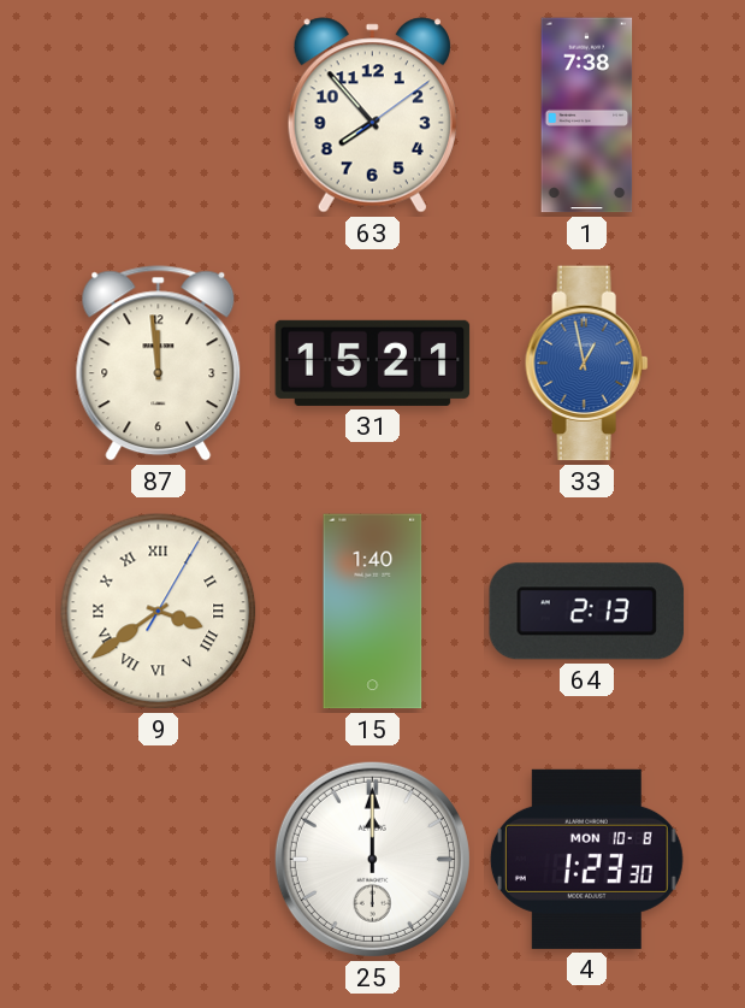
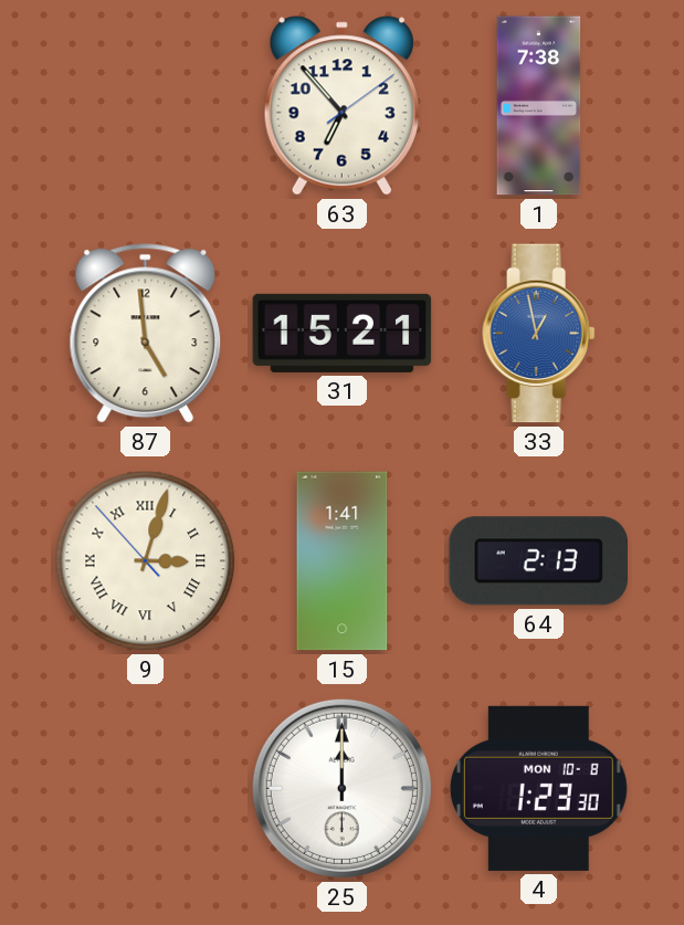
63: 7:53 -> 6:53 (341, 106)
87: 11:59 -> 4:59 (146, 334)
9: 3:39 -> 3:02 (146, 561)
15: 1:40 -> 1:41 (343, 561)
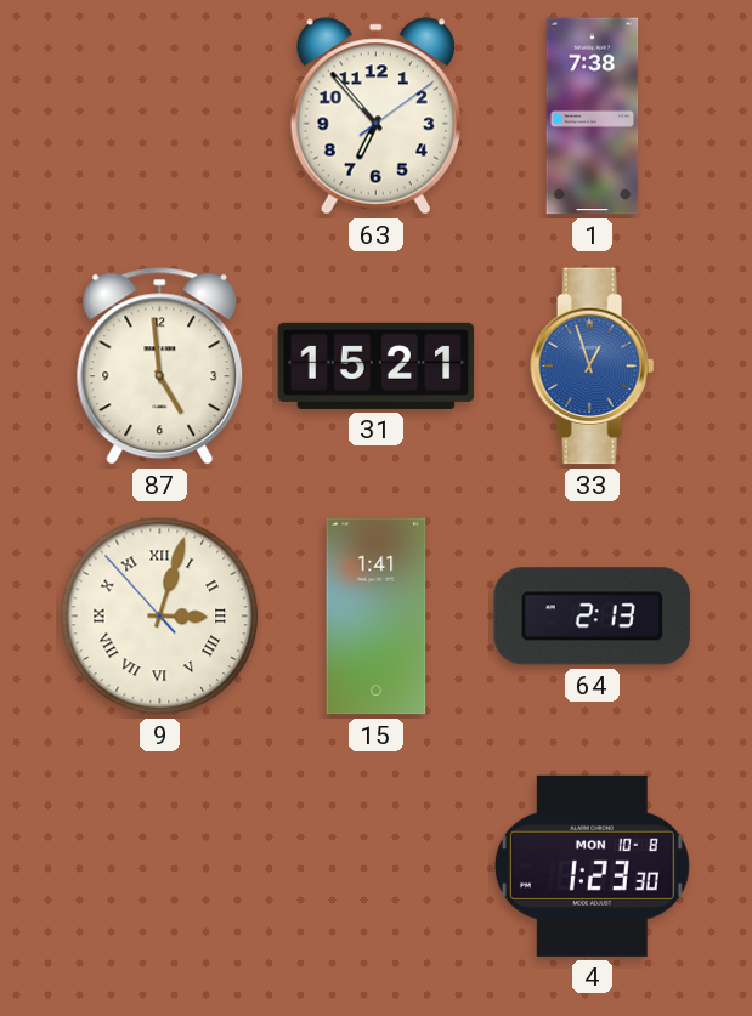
33: 12:58 -> 12:57 (593, 367)
25: 12:00 -> none (341, 788)
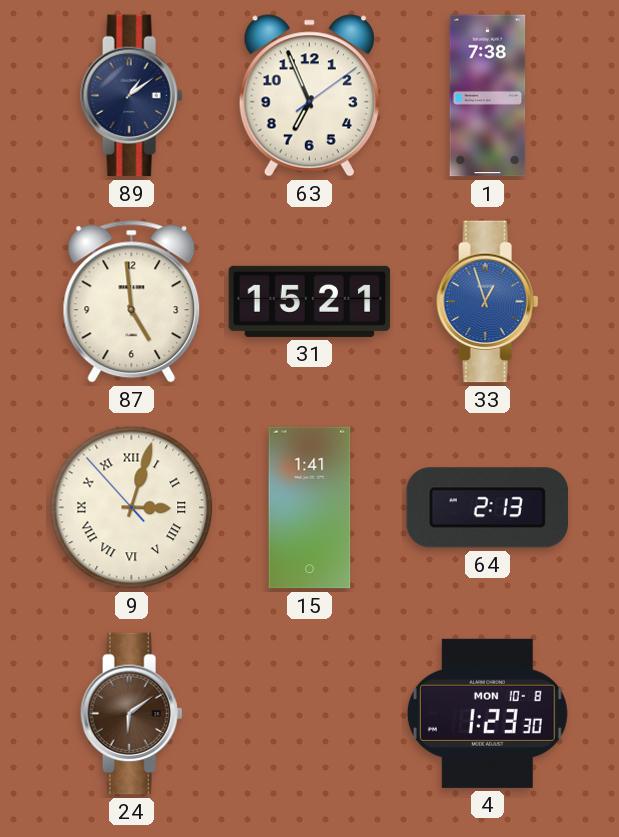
89: none -> 1:09 (132, 96)
63: 6:53 -> 6:56 (309, 96)
24: none -> 6:09 (132, 714)
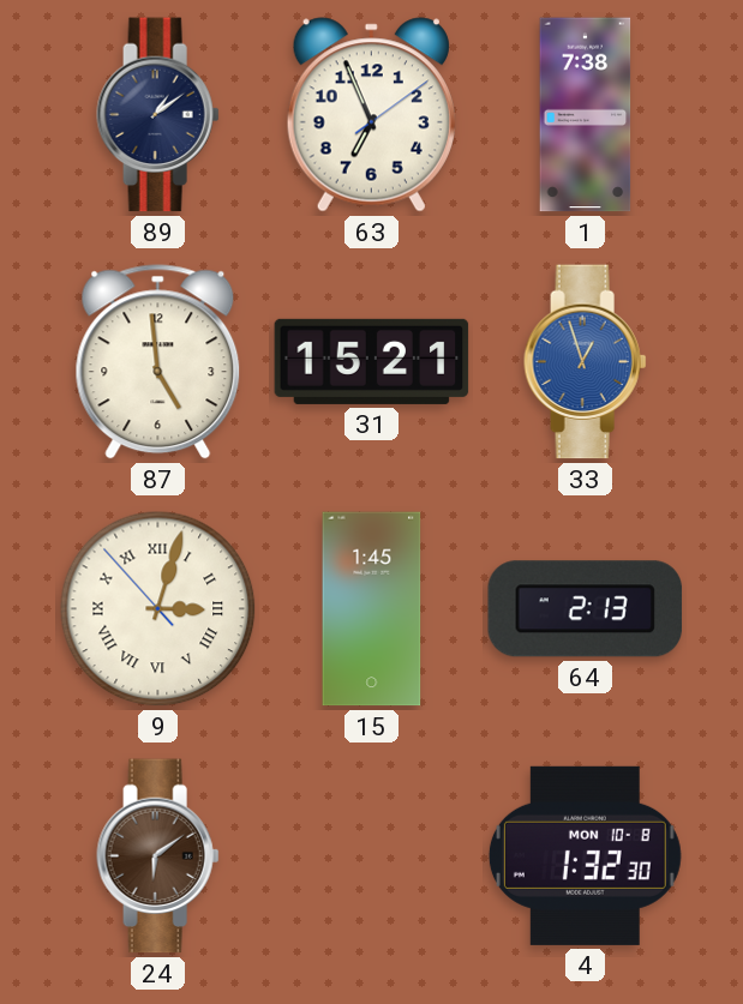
15: 1:41 -> 1:45 (372, 609)
4: 1:23 -> 1:32 (585, 855)
